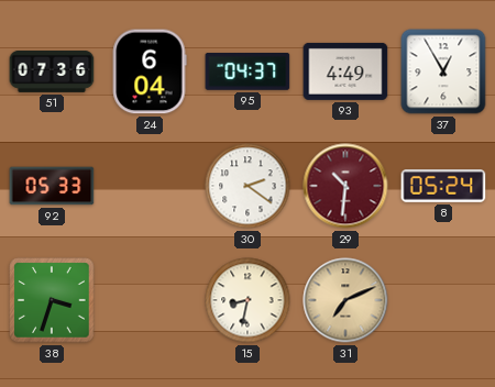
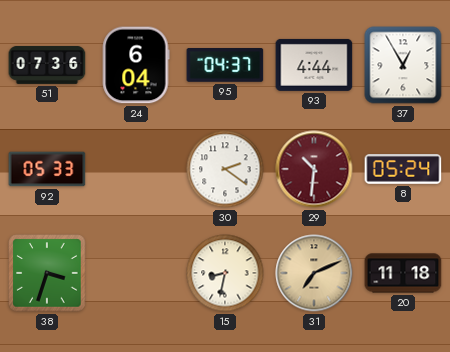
93: 4:49 -> 4:44 (314, 65)
20: none -> 11:18 (403, 273)
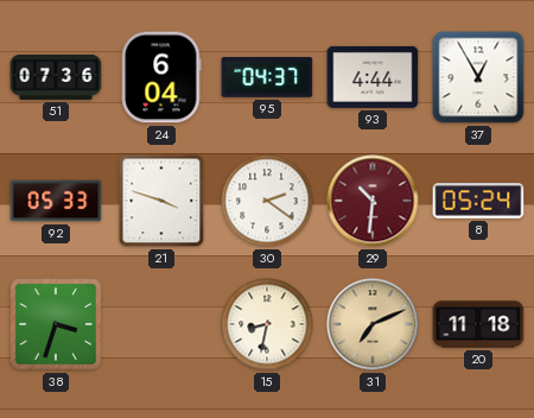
21: none -> 3:48 (161, 201)
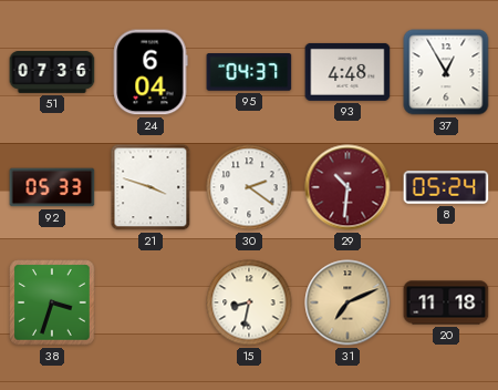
93: 4:44 -> 4:48 (347, 72)
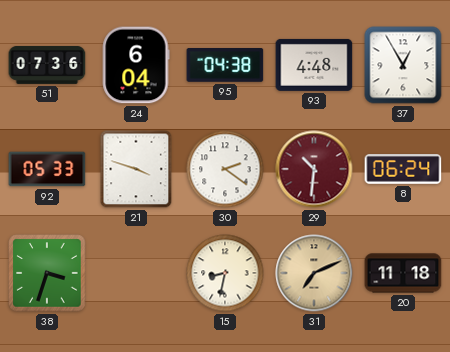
95: 04:37 -> 04:38 (225, 66)
8: 05:24 -> 06:24 (403, 169)
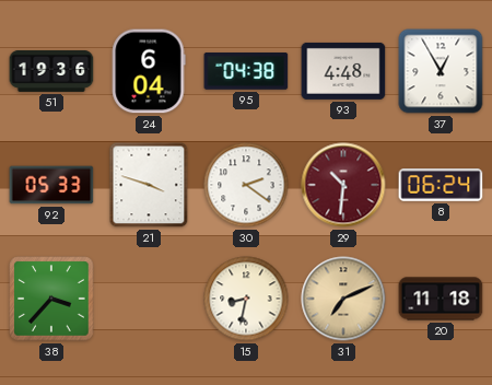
51: 07:36 -> 19:36 (51, 71)
38: 3:33 -> 3:37 (51, 299)
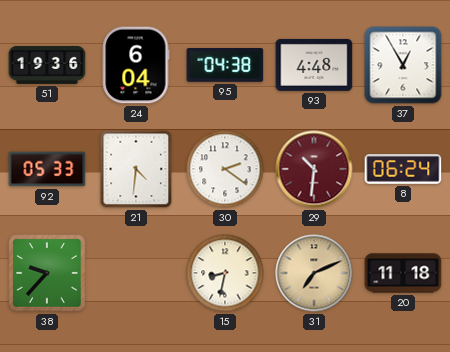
21: 3:48 -> 4:31 (136, 169)
38: 3:37 -> 9:37 (47, 273)
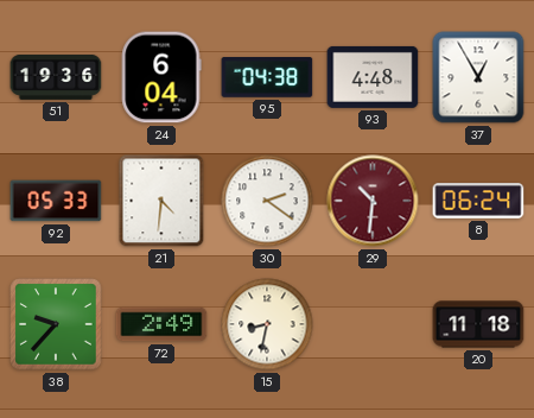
72: none -> 2:49 (161, 324)
31: 7:11 -> none (314, 273)
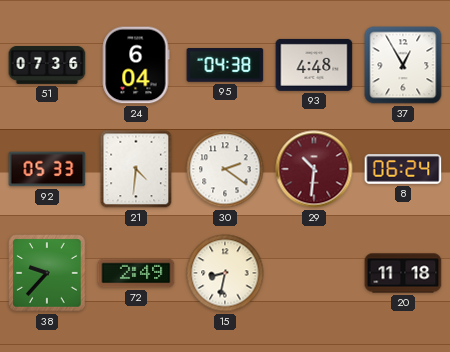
51: 19:36 -> 07:36 (47, 65)
